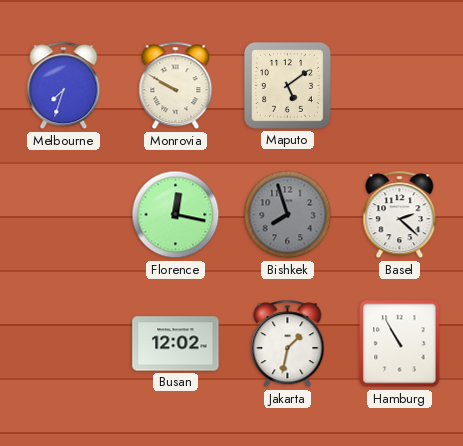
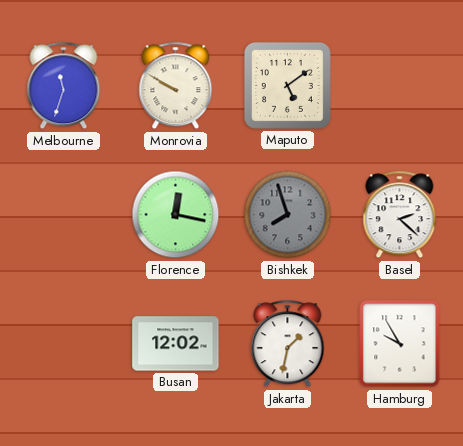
Melbourne: 7:33 -> 11:33 (64, 86)
Hamburg: 10:55 -> 9:55 (400, 344)
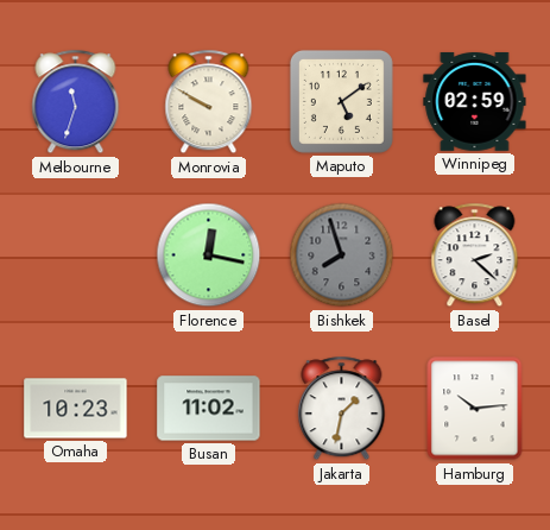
Winnipeg: none -> 02:59 (475, 101)
Omaha: none -> 10:23 (76, 409)
Busan: 12:02 -> 11:02 (209, 409)
Hamburg: 9:55 -> 10:14 (475, 409)
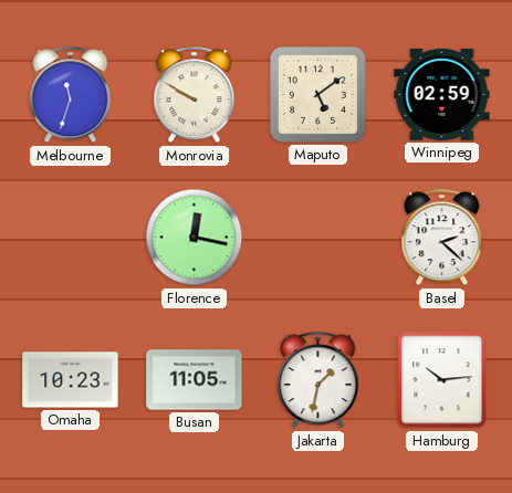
Bishkek: 7:57 -> none (342, 255)
Busan: 11:02 -> 11:05 (195, 380)
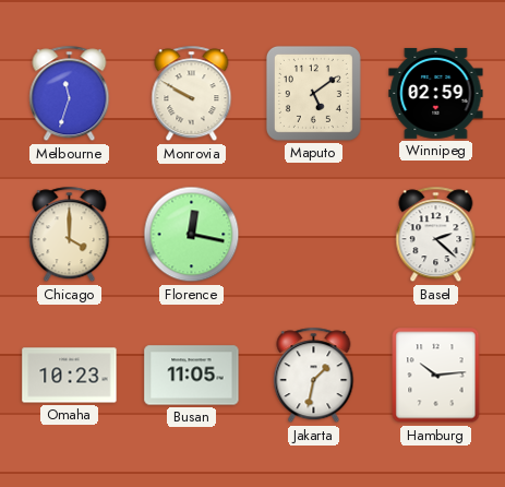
Chicago: none -> 4:00 (70, 235)
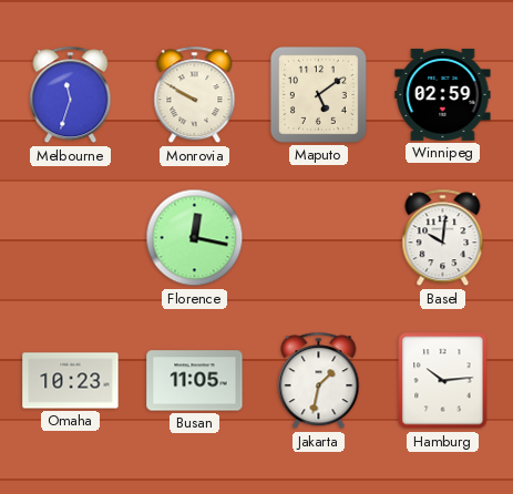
Chicago: 4:00 -> none (70, 235)
Basel: 2:22 -> 10:01 (443, 238)
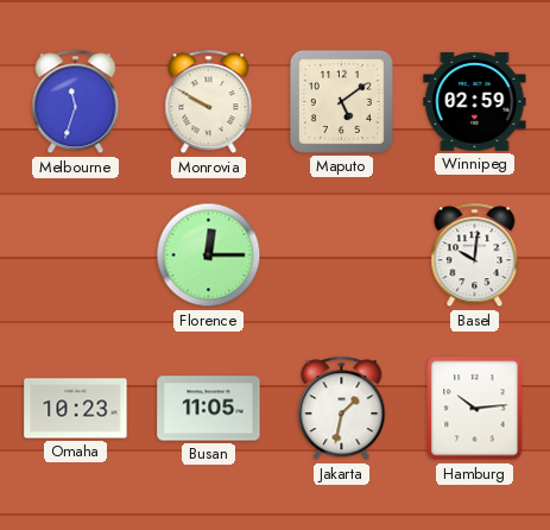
Florence: 12:17 -> 12:15 (209, 255)
